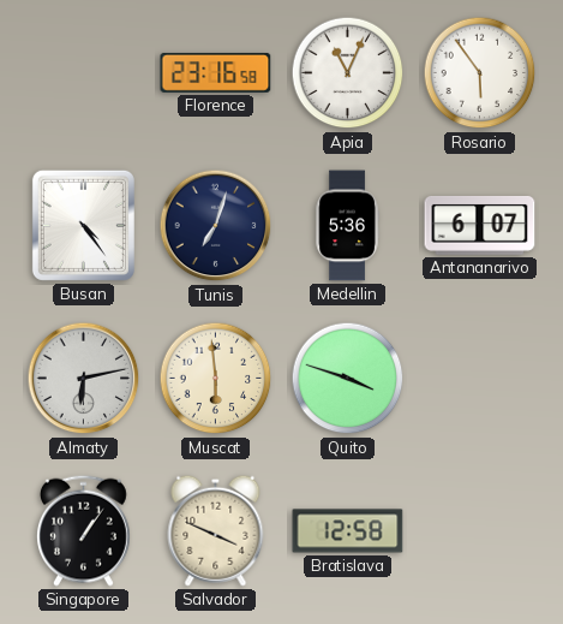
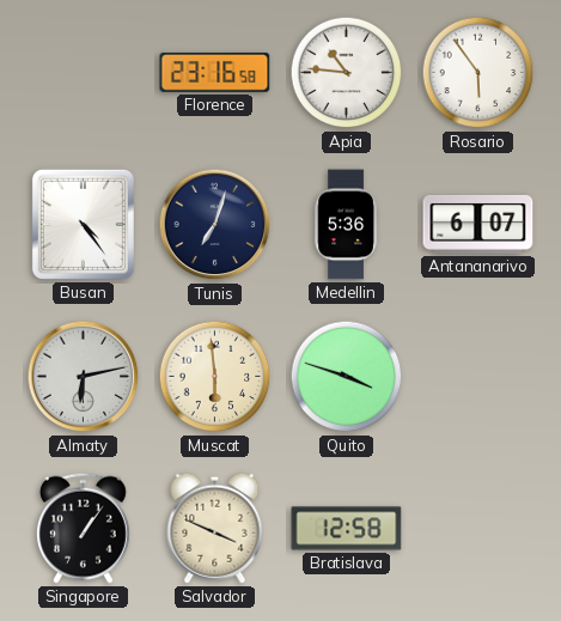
Apia: 11:04 -> 10:46 (347, 73)
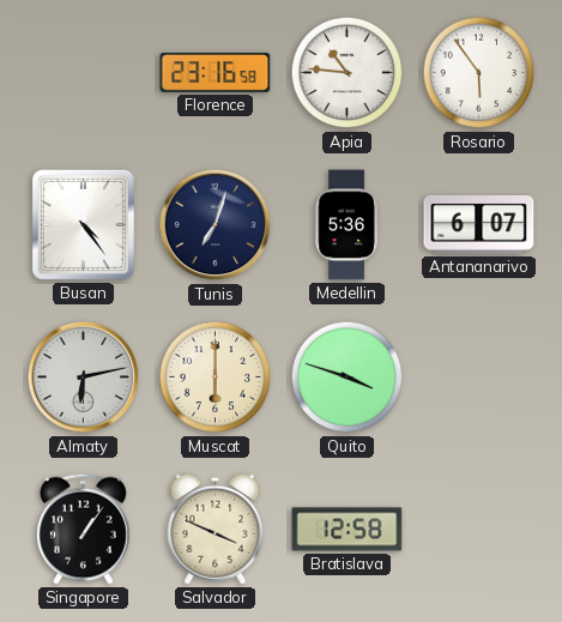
Muscat: 5:59 -> 6:00 (216, 378)
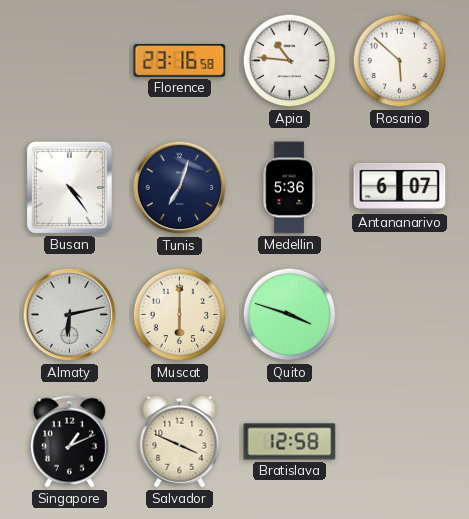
Rosario: 5:54 -> 5:52 (400, 61)
Singapore: 1:06 -> 1:11 (69, 441)
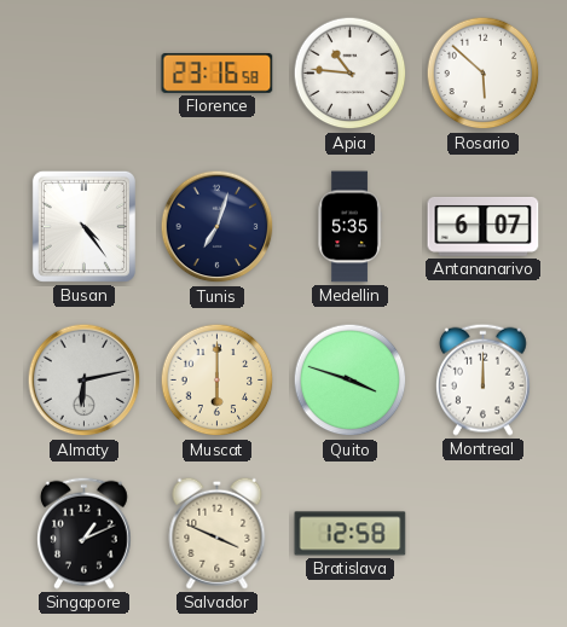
Medellin: 5:36 -> 5:35 (349, 227)
Montreal: none -> 12:00 (482, 379)
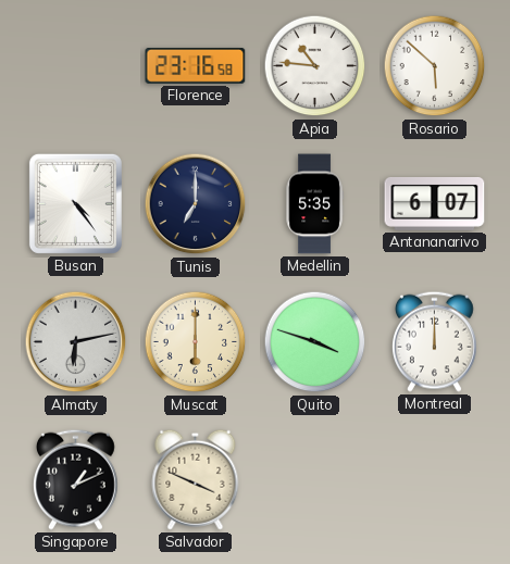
Tunis: 7:03 -> 7:00 (196, 204)
Bratislava: 12:58 -> none (351, 534)
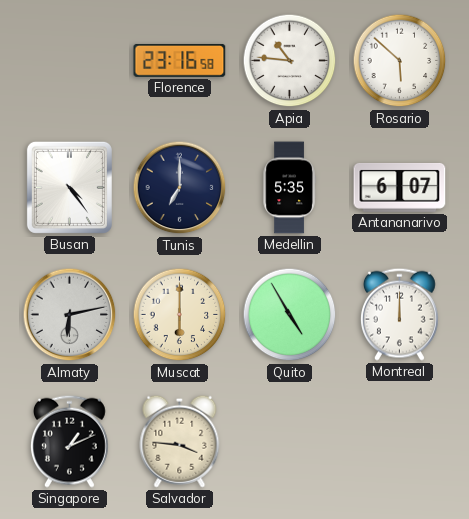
Quito: 3:48 -> 4:55 (290, 315)
Salvador: 3:49 -> 3:46 (180, 441)
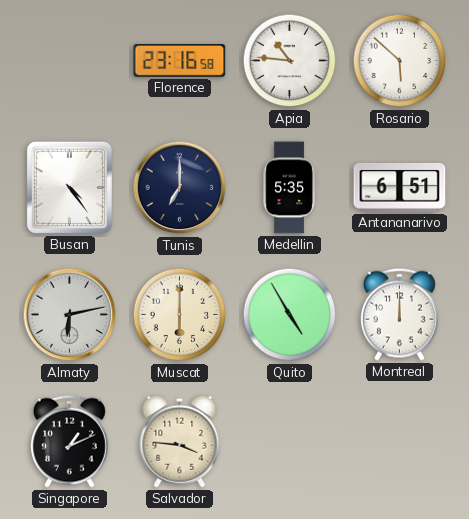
Antananarivo: 6:07 -> 6:51 (400, 187)
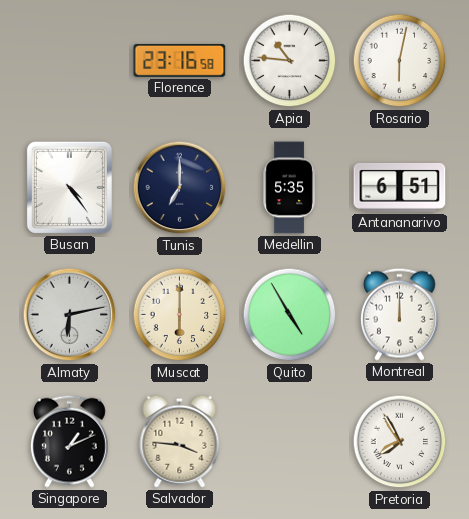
Rosario: 5:52 -> 6:02 (400, 61)
Pretoria: none -> 7:55 (400, 442)
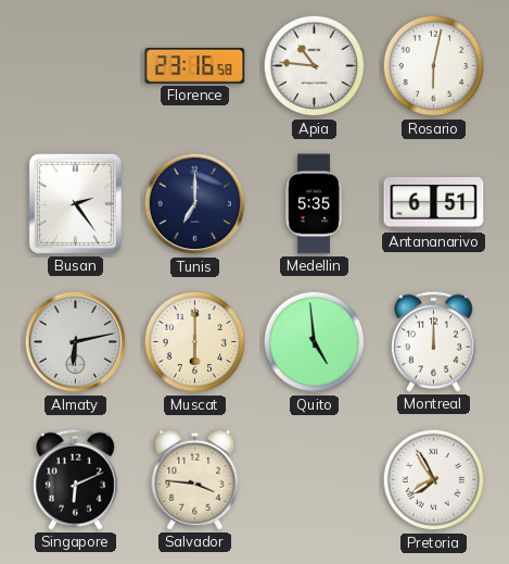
Busan: 4:24 -> 2:24 (75, 203)
Quito: 4:55 -> 4:59 (315, 342)
Singapore: 1:11 -> 6:11 (75, 479)
